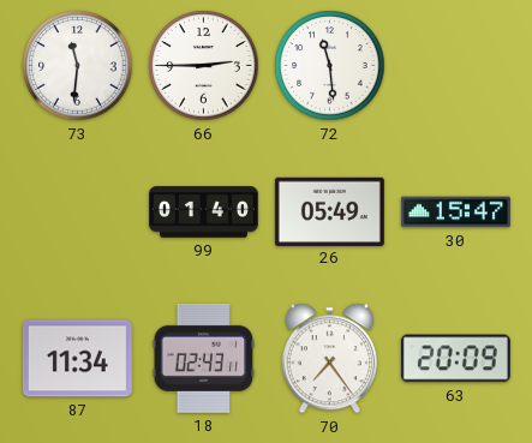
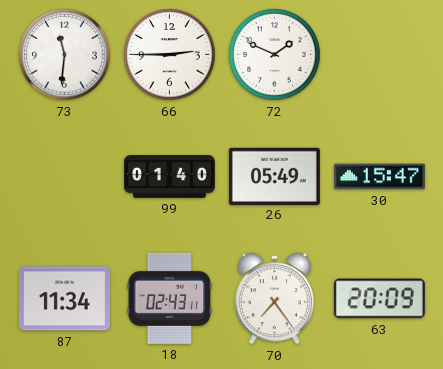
72: 11:29 -> 1:49 (275, 55)
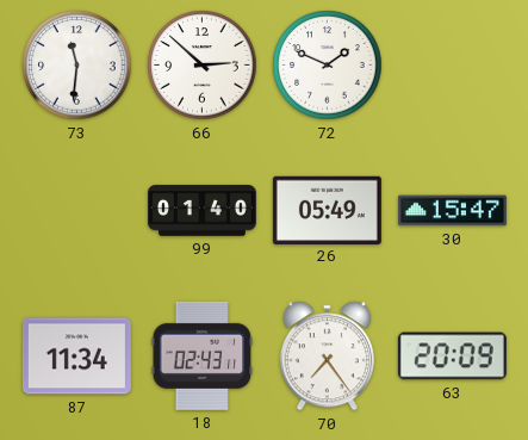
66: 2:45 -> 2:52 (203, 66)
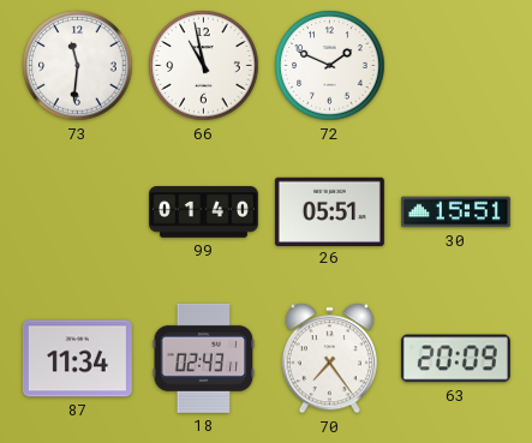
66: 2:52 -> 10:58 (204, 66)
26: 05:49 -> 05:51 (329, 211)
30: 15:47 -> 15:51 (455, 212)
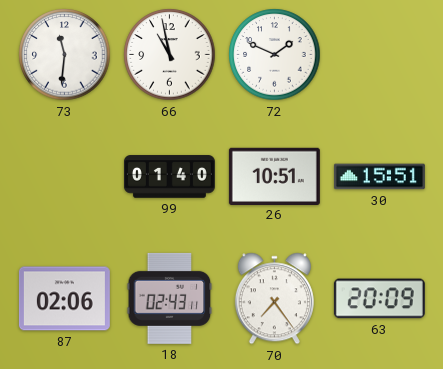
26: 05:51 -> 10:51 (274, 176)
87: 11:34 -> 02:06 (64, 299)
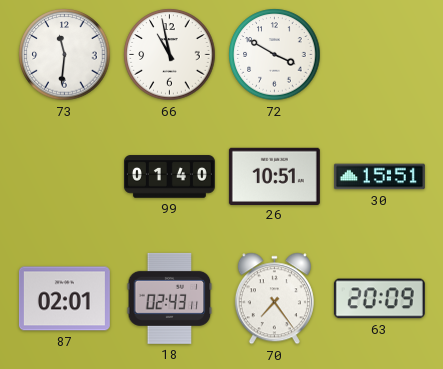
72: 1:49 -> 3:50 (275, 55)
87: 02:06 -> 02:01 (64, 299)
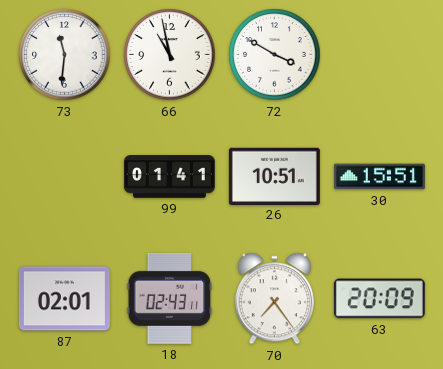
99: 01:40 -> 01:41 (169, 177)
